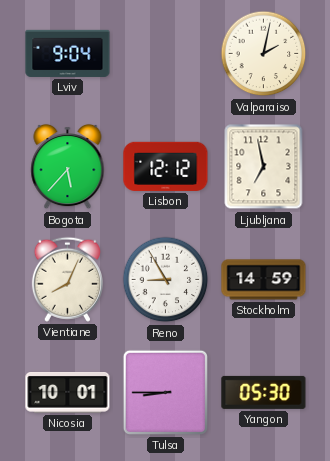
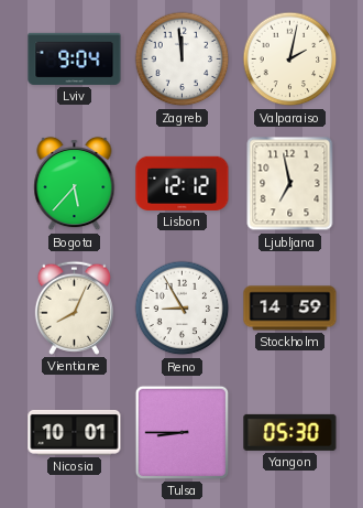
Zagreb: none -> 11:59 (183, 60)
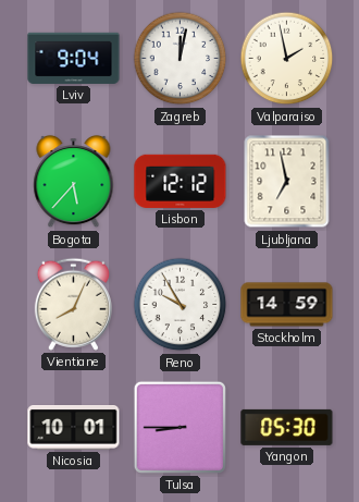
Zagreb: 11:59 -> 12:02 (181, 59)
Valparaiso: 2:02 -> 1:58 (287, 59)
Reno: 8:55 -> 9:55 (181, 305)
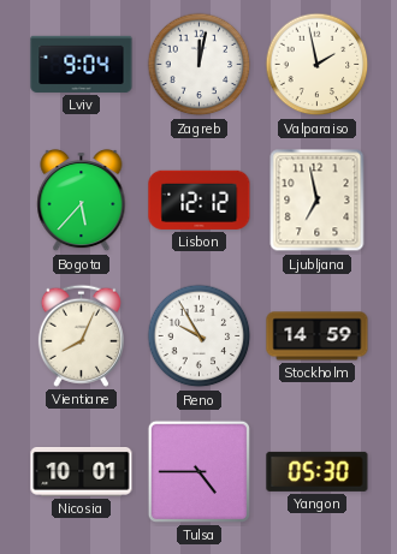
Tulsa: 8:45 -> 4:45 (198, 471)
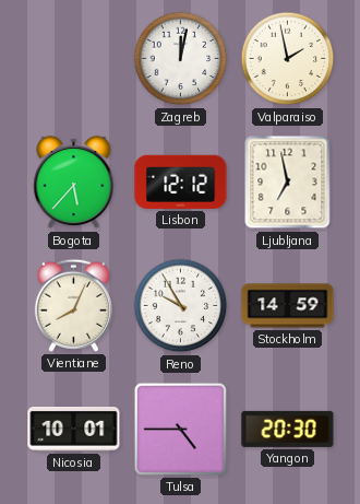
Lviv: 9:04 -> none (82, 64)
Yangon: 05:30 -> 20:30 (288, 429)
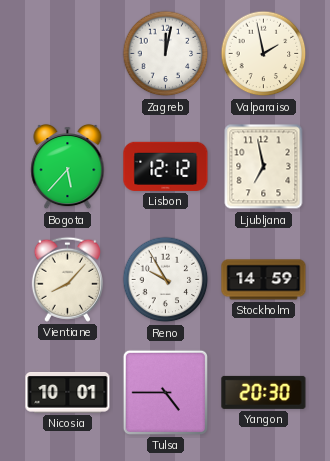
Vientiane: 8:04 -> 8:07 (67, 279)
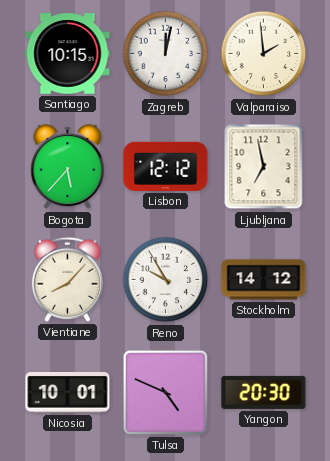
Santiago: none -> 10:15 (68, 54)
Valparaiso: 1:58 -> 1:59 (264, 54)
Stockholm: 14:59 -> 14:12 (264, 280)
Tulsa: 4:45 -> 4:49 (165, 392)
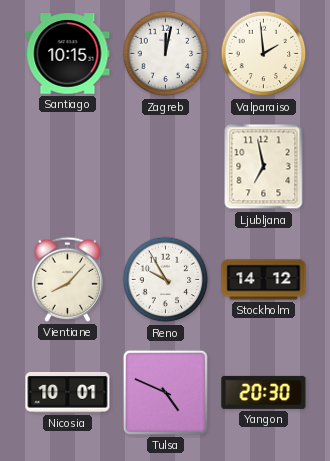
Bogota: 5:37 -> none (68, 167)
Lisbon: 12:12 -> none (166, 166)
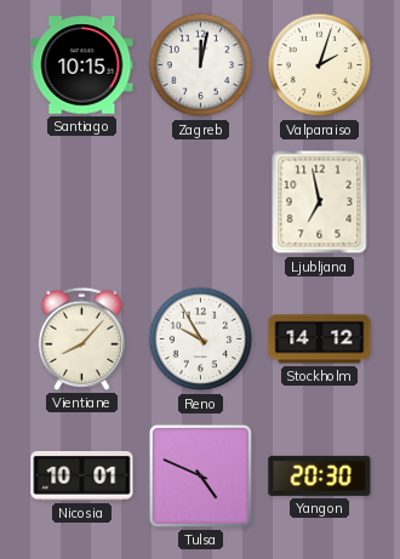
Valparaiso: 1:59 -> 2:03 (320, 65)
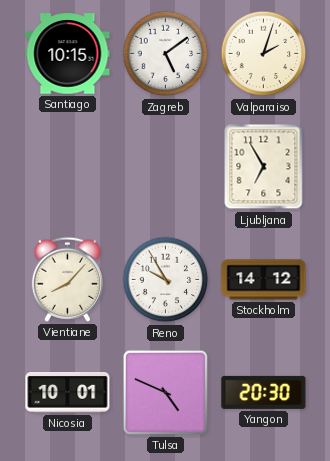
Zagreb: 12:02 -> 5:09 (166, 54)
Ljubljana: 6:58 -> 6:55 (264, 167)
